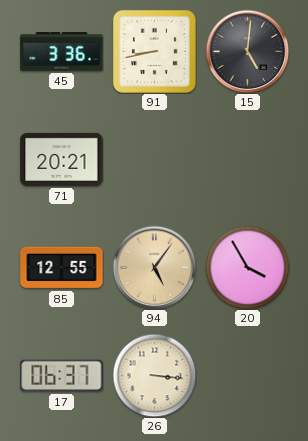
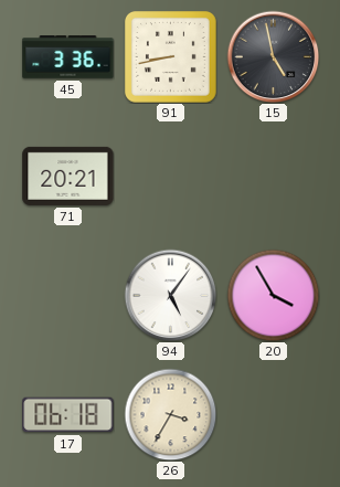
15: 5:01 -> 4:58 (273, 56)
85: 12:55 -> none (62, 268)
94 dial: champagne -> white (170, 295)
17: 06:37 -> 06:18 (68, 415)
26: 3:16 -> 3:35 (170, 414)
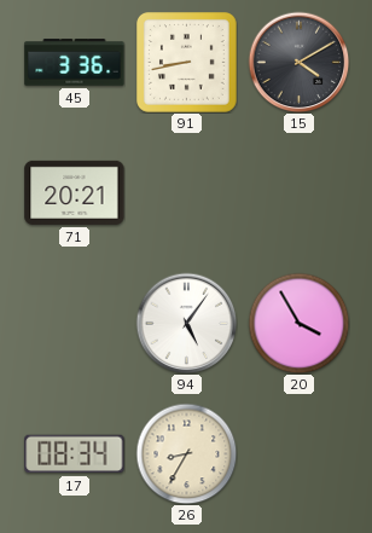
15: 4:58 -> 4:10 (298, 62)
17: 06:18 -> 08:34 (75, 454)
26: 3:35 -> 8:35 (186, 453)
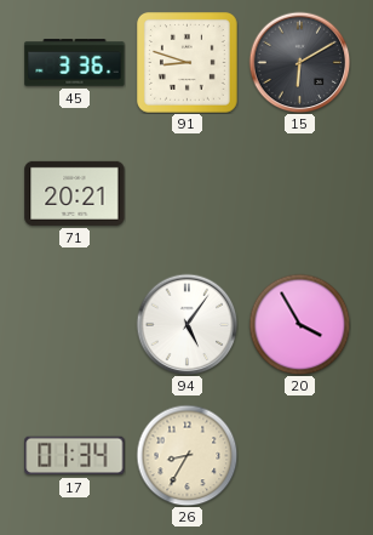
91: 8:43 -> 8:48 (188, 63)
15: 4:10 -> 6:10 (299, 62)
17: 08:34 -> 01:34 (75, 456)
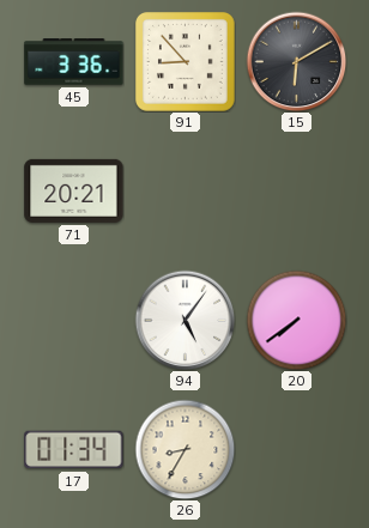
91: 8:48 -> 8:53 (186, 62)
20: 3:55 -> 7:39 (296, 320)
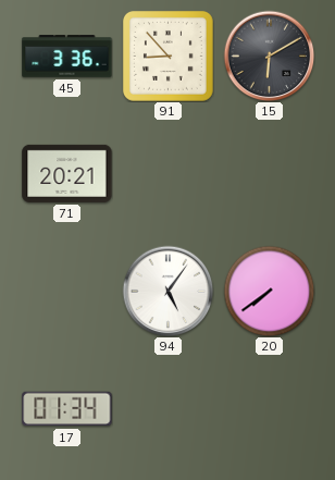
26: 8:35 -> none (184, 449)
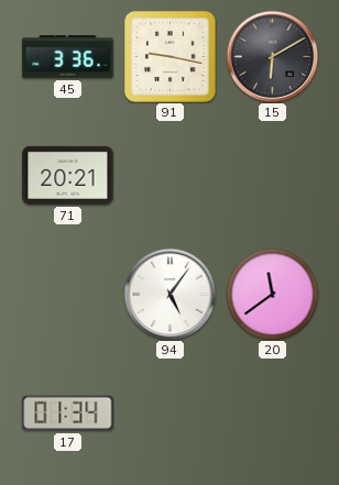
91: 8:53 -> 9:17 (171, 57)
20: 7:39 -> 11:39 (272, 294)
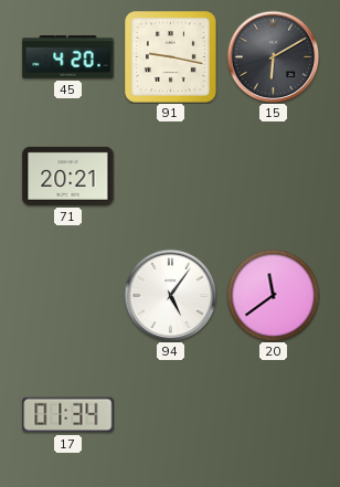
45: 3:36 -> 4:20 (68, 57)
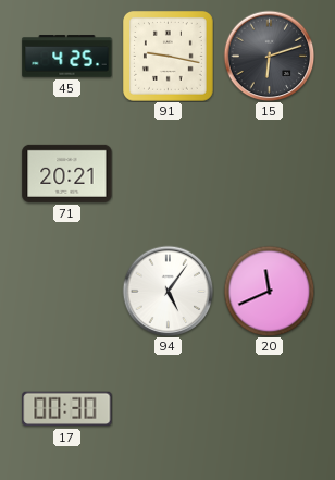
45: 4:20 -> 4:25 (67, 57)
15: 6:10 -> 6:12 (269, 56)
20: 11:39 -> 11:41 (269, 291)
17: 01:34 -> 00:30 (67, 409)
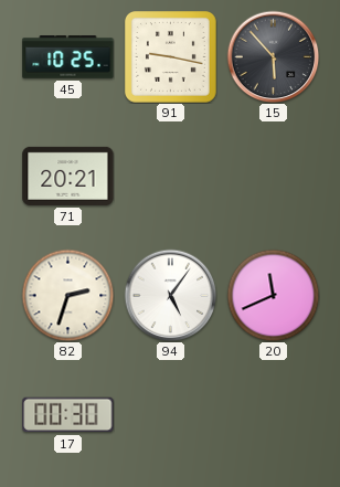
45: 4:25 -> 10:25 (68, 57)
15: 6:12 -> 5:53 (273, 56)
82: none -> 2:33 (67, 295)
